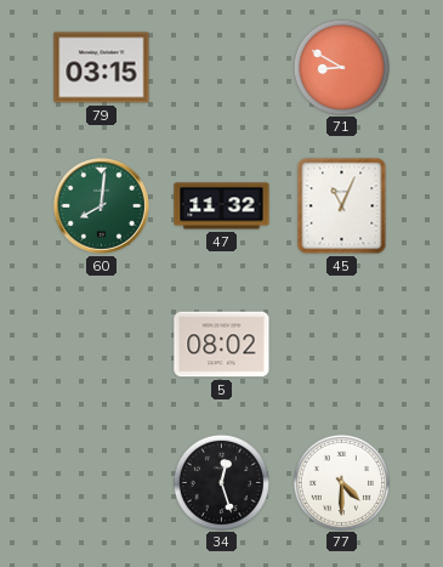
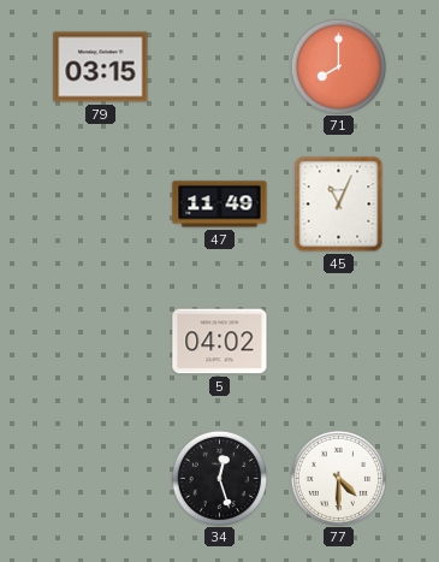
71: 8:50 -> 8:00 (338, 66)
60: 8:01 -> none (101, 205)
47: 11:32 -> 11:49 (220, 205)
5: 08:02 -> 04:02 (220, 342)
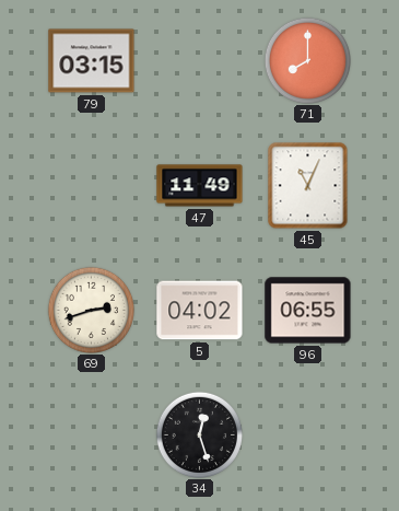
69: none -> 2:42 (91, 310)
96: none -> 06:55 (308, 311)
77: 4:30 -> none (338, 478)
